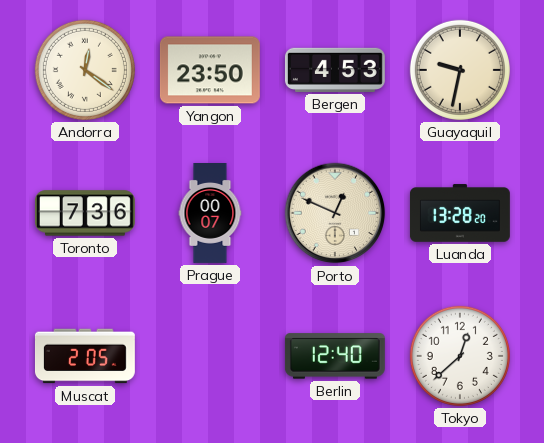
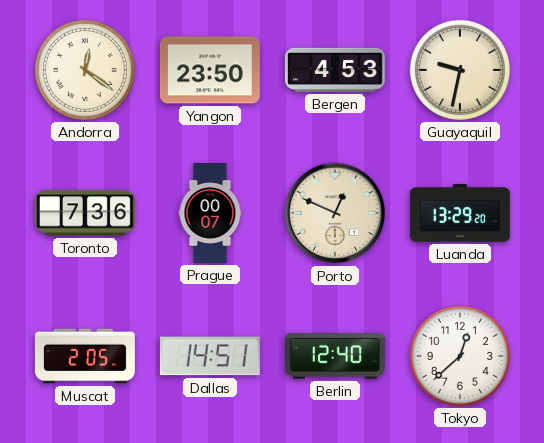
Luanda: 13:28 -> 13:29 (460, 213)
Dallas: none -> 14:51 (210, 356)
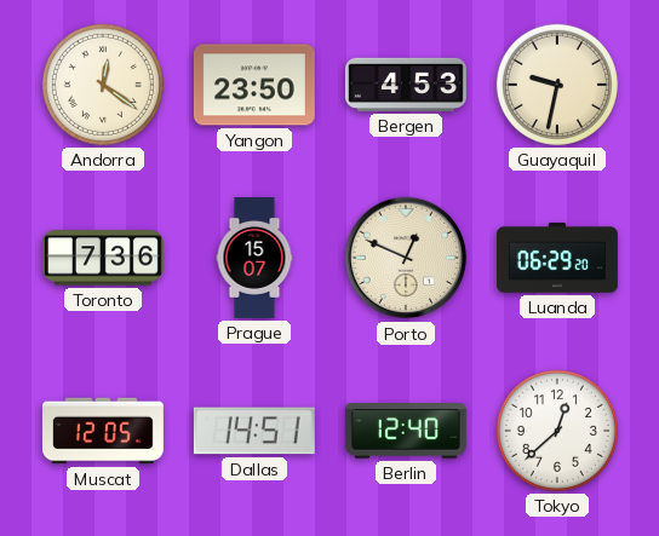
Prague: 00:07 -> 15:07 (254, 259)
Luanda: 13:29 -> 06:29 (557, 258)
Muscat: 2:05 -> 12:05 (103, 431)
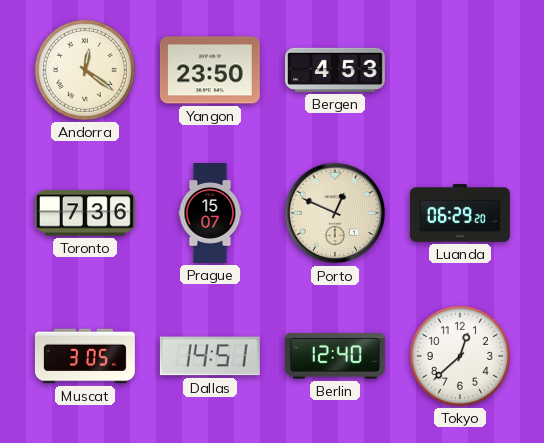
Guayaquil: 9:32 -> none (557, 85)
Muscat: 12:05 -> 3:05 (85, 356)
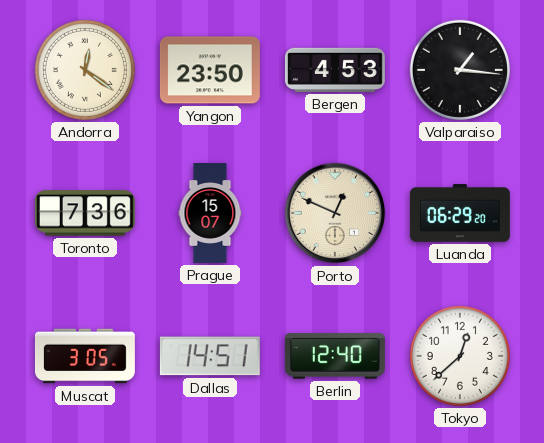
Valparaiso: none -> 1:16 (460, 70)
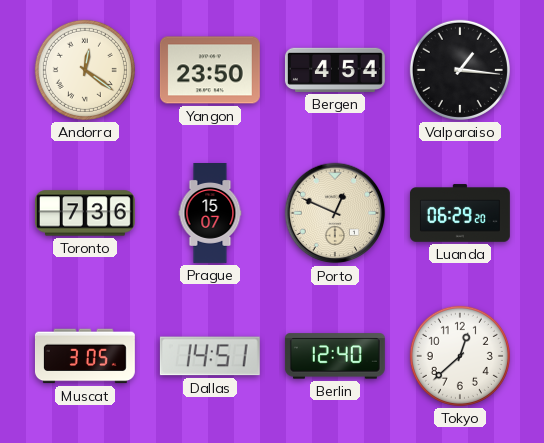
Bergen: 4:53 -> 4:54 (335, 70)
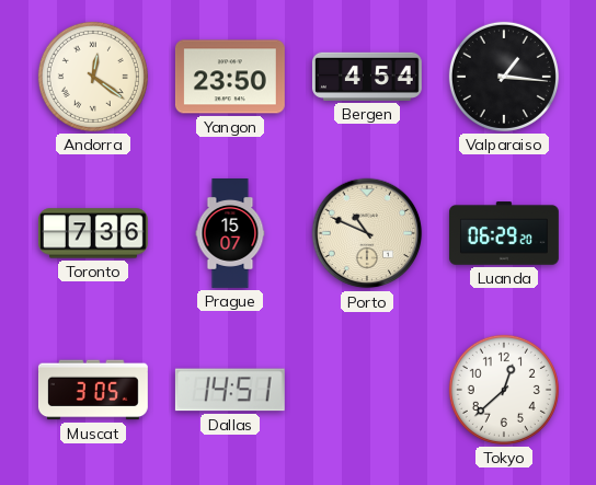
Porto: 12:49 -> 10:49 (367, 233)
Berlin: 12:40 -> none (335, 356)
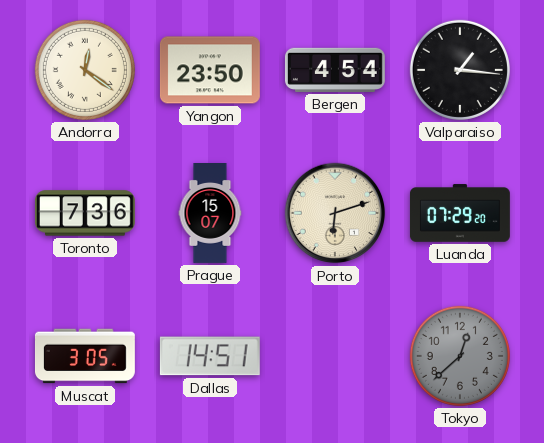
Porto: 10:49 -> 6:12 (335, 213)
Luanda: 06:29 -> 07:29 (460, 213)
Tokyo dial: white -> grey (460, 356)
